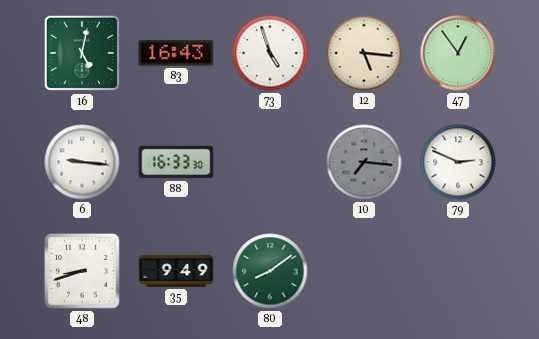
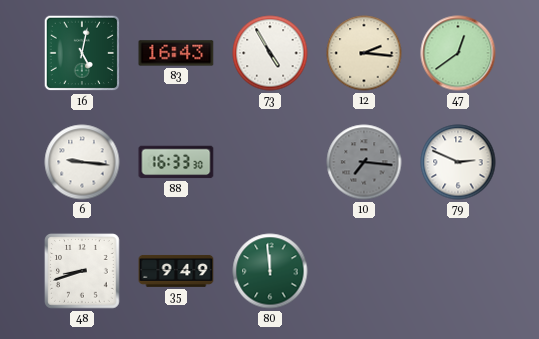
73: 4:57 -> 4:55 (270, 53)
12: 5:16 -> 2:16 (364, 53)
47: 12:54 -> 12:39 (458, 53)
80: 8:09 -> 11:59 (270, 271)
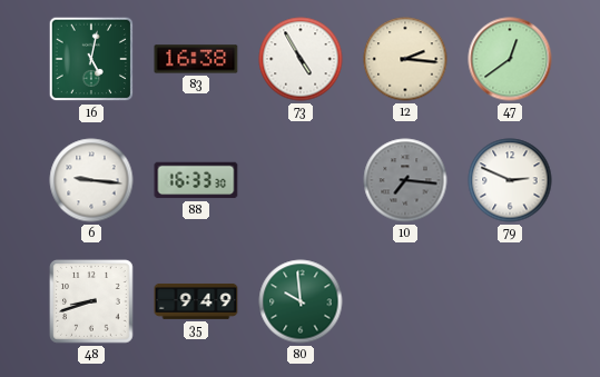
83: 16:43 -> 16:38 (196, 59)
80: 11:59 -> 9:59 (301, 301)
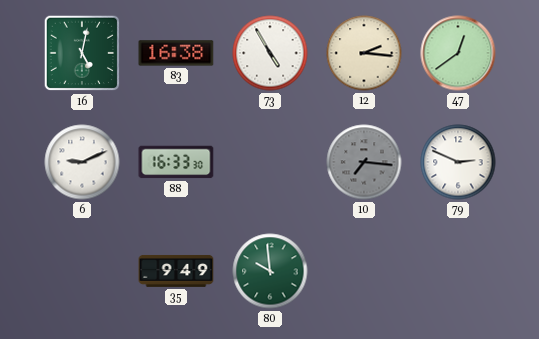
6: 9:16 -> 9:11 (82, 162)
48: 8:42 -> none (91, 301)
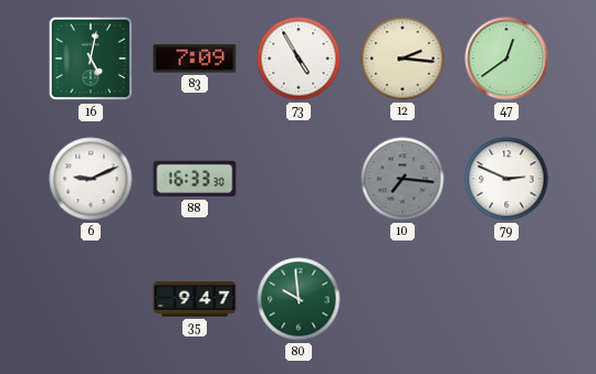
83: 16:38 -> 7:09 (195, 58)
35: 9:49 -> 9:47 (195, 299)
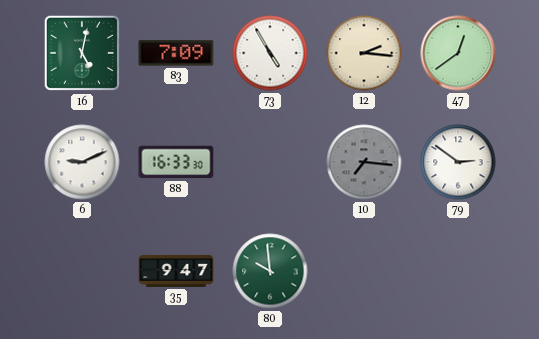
79: 2:49 -> 2:51 (458, 162)
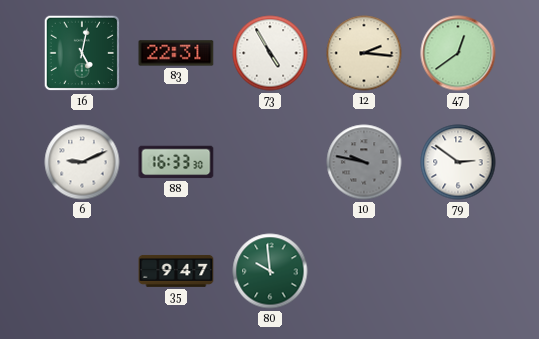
83: 7:09 -> 22:31 (176, 53)
10: 7:16 -> 9:47 (364, 162)
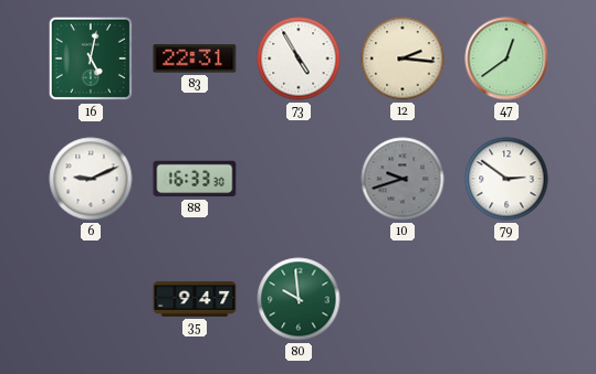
10: 9:47 -> 9:42 (402, 179)
